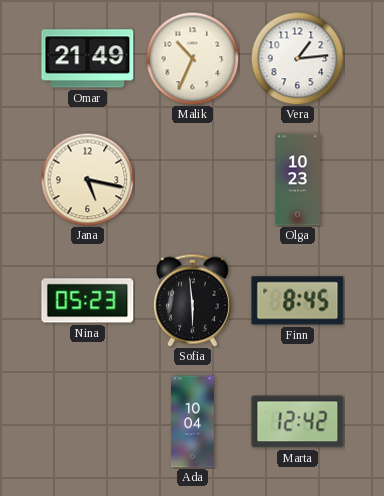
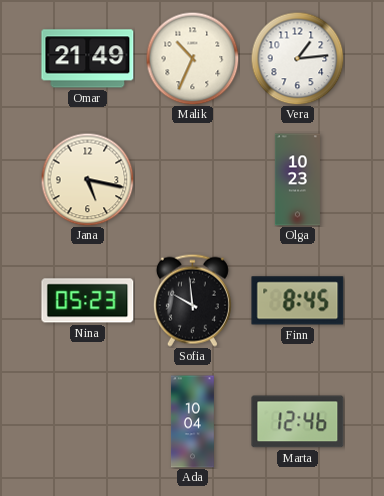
Sofia: 5:59 -> 9:59 (192, 300)
Marta: 12:42 -> 12:46 (298, 422)
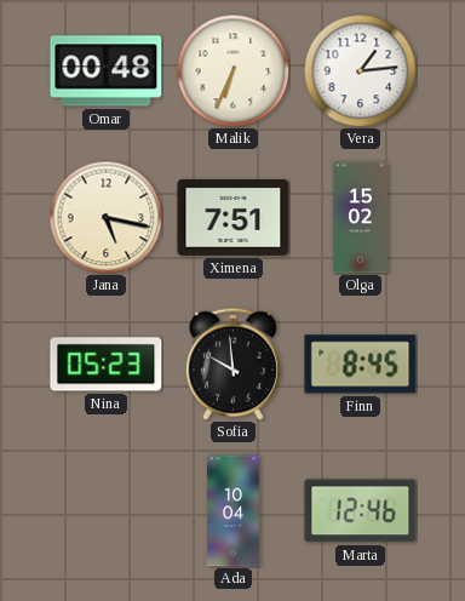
Omar: 21:49 -> 00:48 (107, 71)
Malik: 10:34 -> 6:34 (232, 70)
Ximena: none -> 7:51 (234, 217)
Olga: 10:23 -> 15:02 (360, 218)
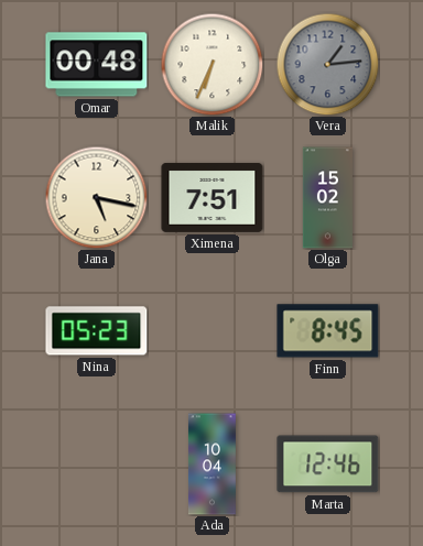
Vera dial: white -> grey (327, 64)
Sofia: 9:59 -> none (232, 364)
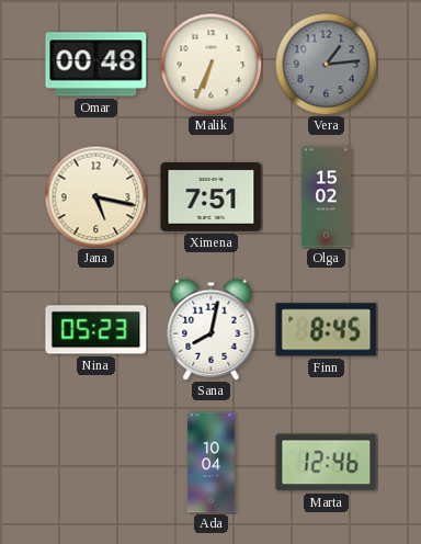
Sana: none -> 8:02 (212, 329)
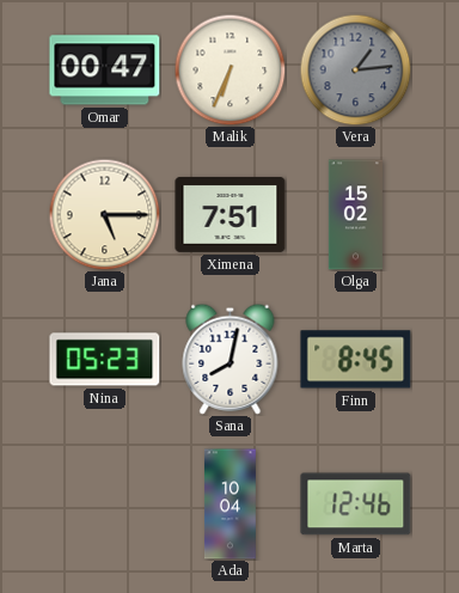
Omar: 00:48 -> 00:47 (105, 71)
Jana: 5:17 -> 5:15 (104, 214)
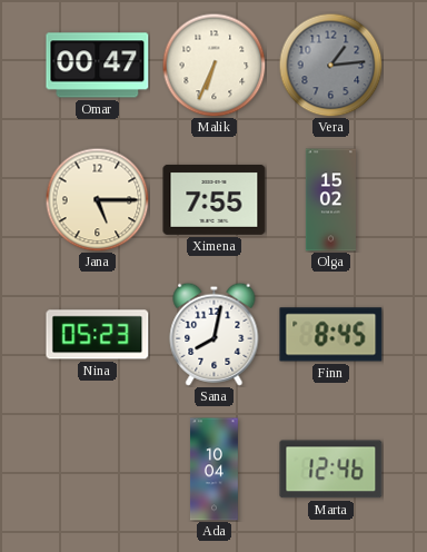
Ximena: 7:51 -> 7:55 (215, 199)
